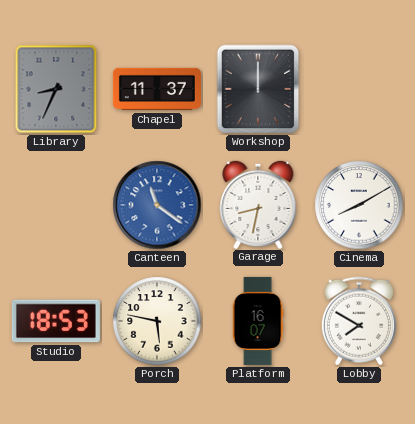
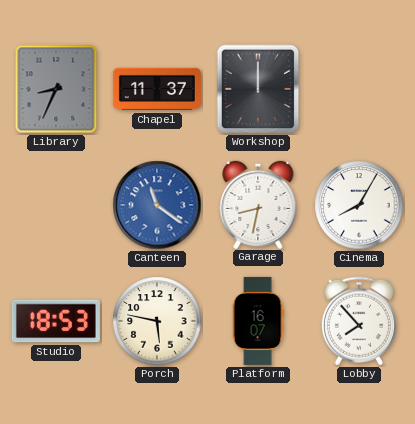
Cinema: 8:10 -> 8:05 (359, 205)
Lobby: 7:50 -> 7:53 (359, 321)
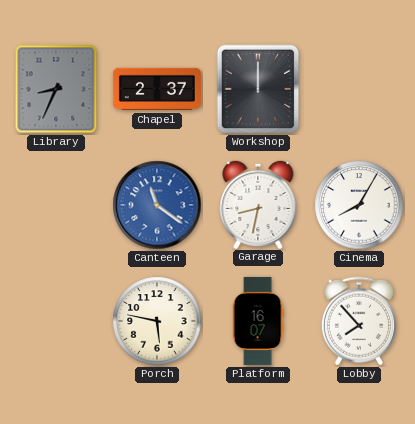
Chapel: 11:37 -> 2:37 (157, 89)
Studio: 18:53 -> none (56, 321)
